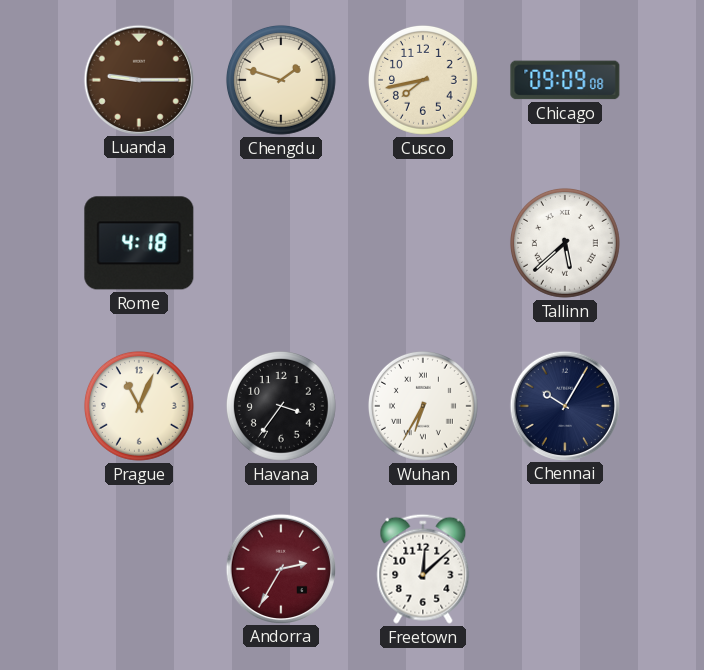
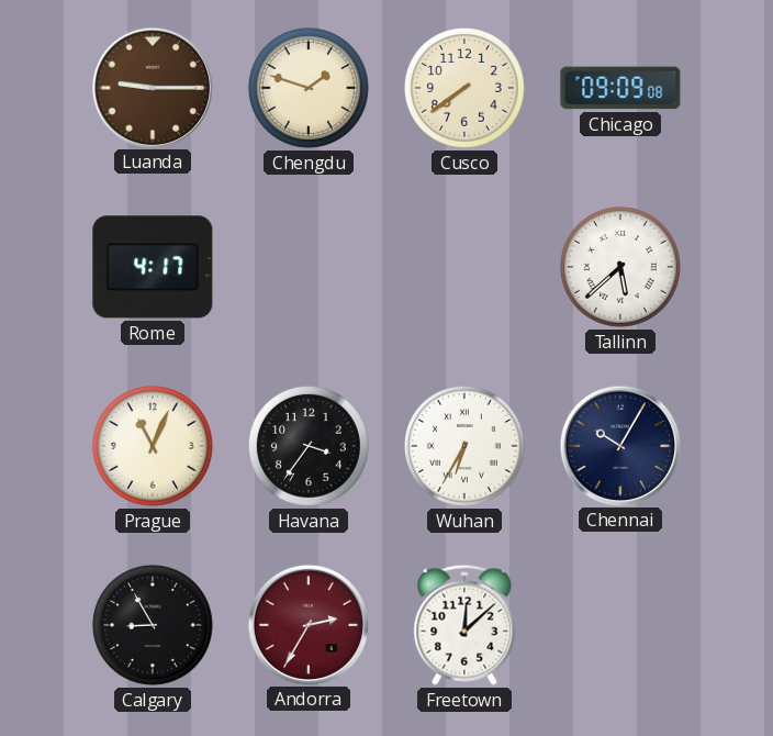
Cusco: 7:43 -> 7:39 (464, 88)
Rome: 4:18 -> 4:17 (153, 267)
Calgary: none -> 8:55 (153, 625)
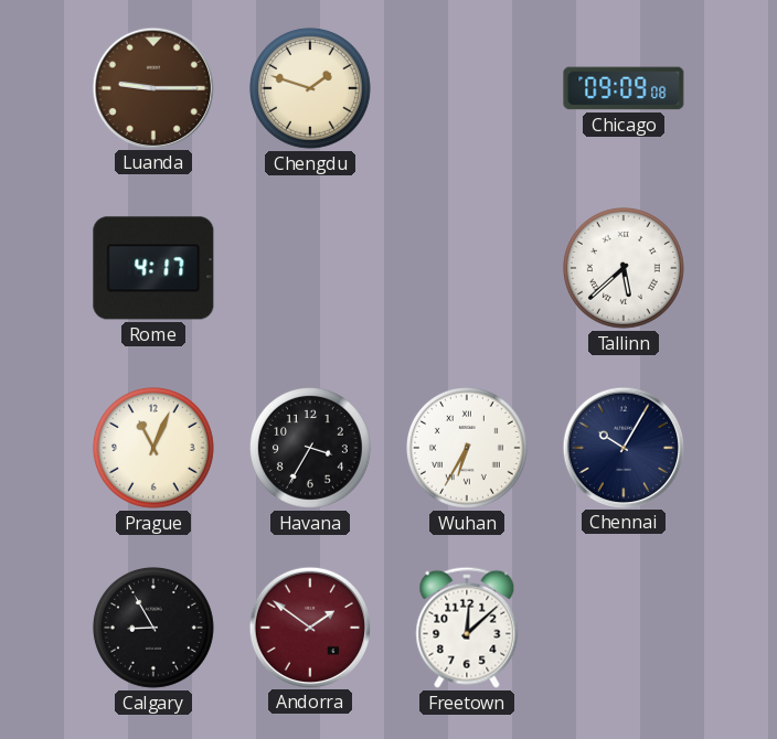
Cusco: 7:39 -> none (464, 88)
Havana: 3:36 -> 3:35 (310, 448)
Andorra: 2:35 -> 1:51 (309, 626)
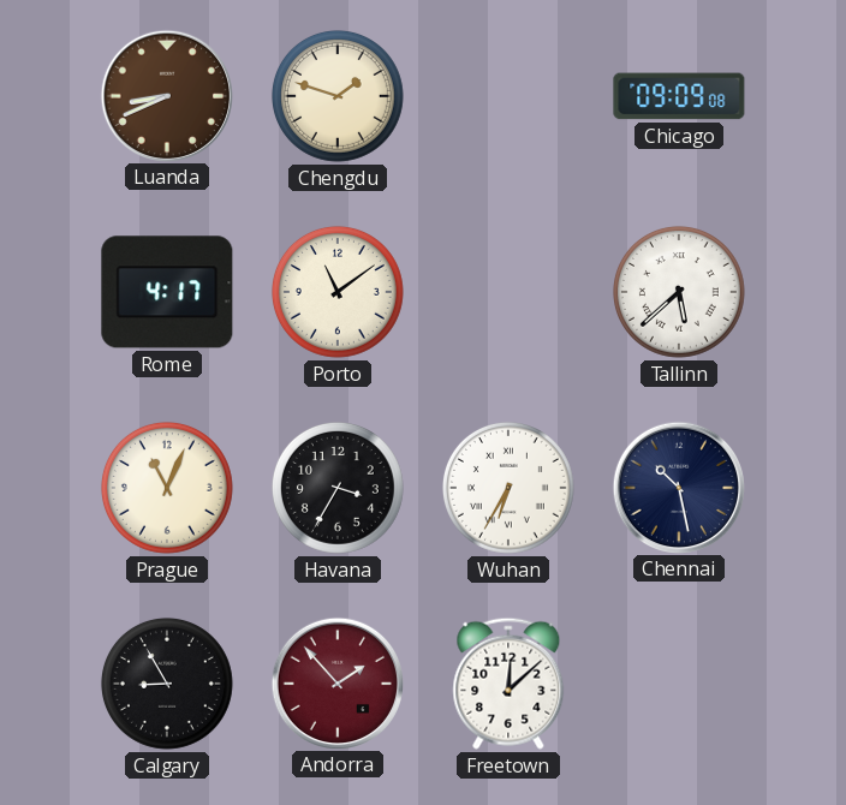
Luanda: 9:15 -> 8:41 (166, 95)
Porto: none -> 11:09 (338, 292)
Chennai: 10:05 -> 10:28 (678, 487)
Andorra: 1:51 -> 1:53 (336, 682)
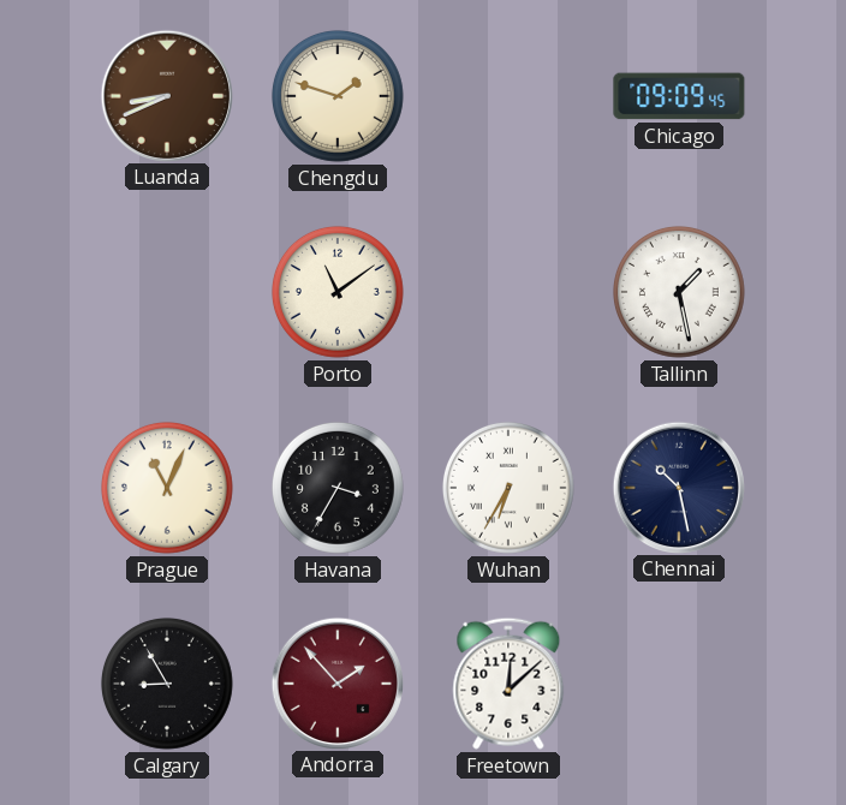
Chicago: 09:09:08 -> 09:09:45 (679, 96)
Rome: 4:17 -> none (167, 292)
Tallinn: 5:38 -> 1:28 (679, 292)
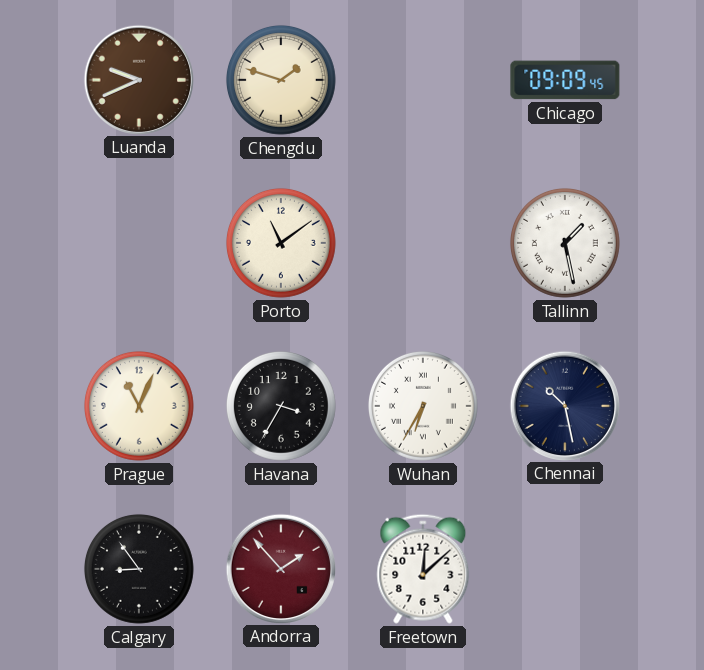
Luanda: 8:41 -> 9:41 (138, 79)
Calgary: 8:55 -> 8:54 (139, 569)
